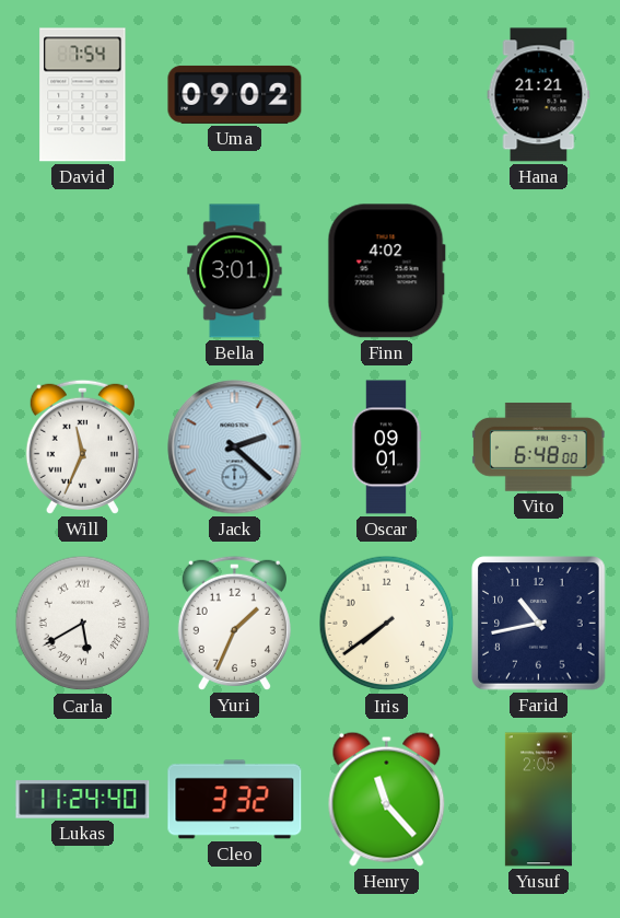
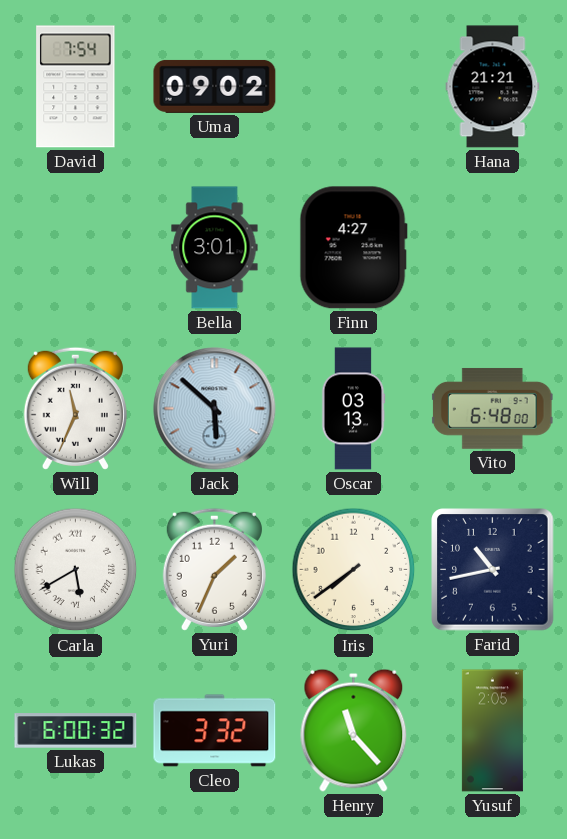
Finn: 4:02 -> 4:27 (353, 248)
Jack: 2:22 -> 5:52 (215, 409)
Oscar: 09:01 -> 03:13 (353, 409)
Lukas: 11:24 -> 6:00 (76, 731)
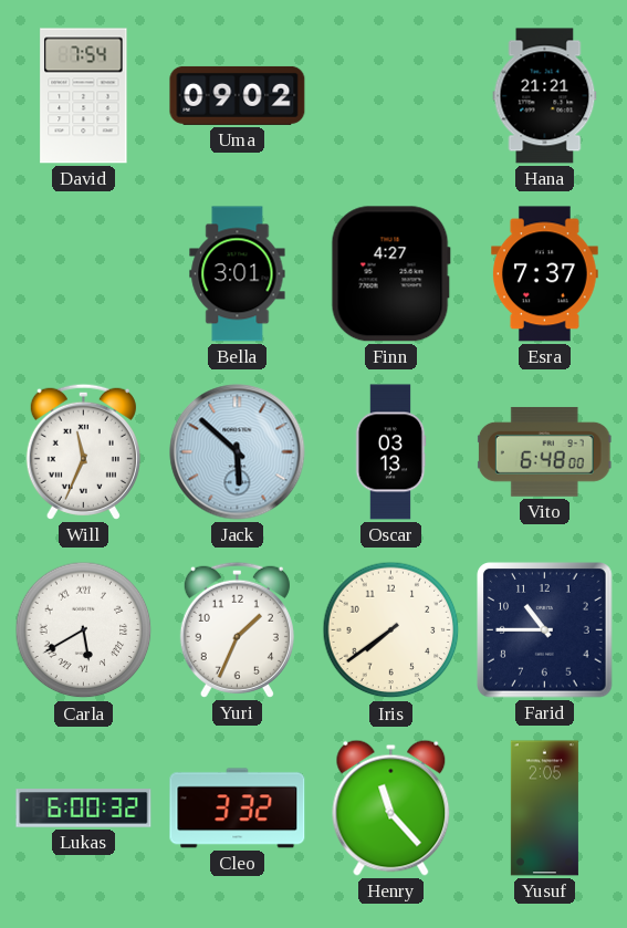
Esra: none -> 7:37 (545, 274)
Farid: 10:43 -> 10:45 (545, 630)
